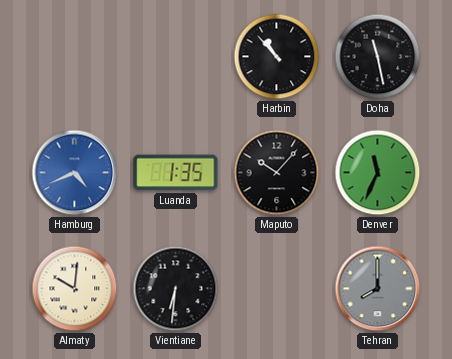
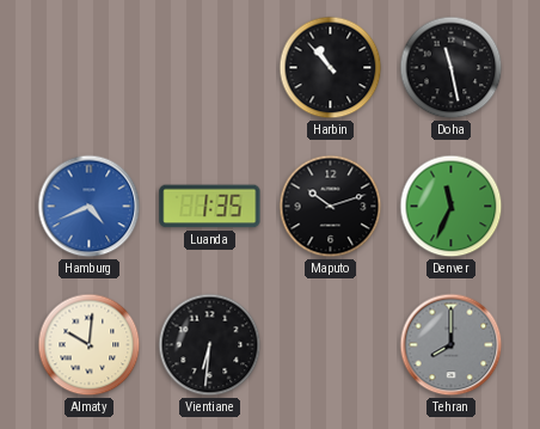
Maputo: 10:07 -> 10:12 (331, 207)
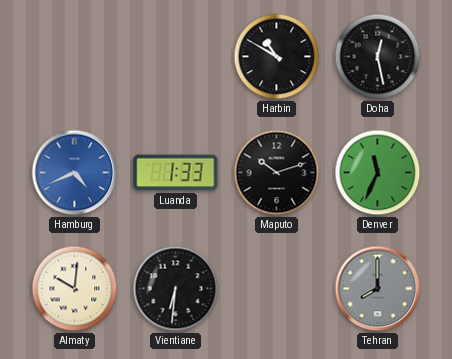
Harbin: 10:53 -> 10:50 (277, 57)
Doha: 11:28 -> 12:28 (378, 57)
Luanda: 1:35 -> 1:33 (176, 173)
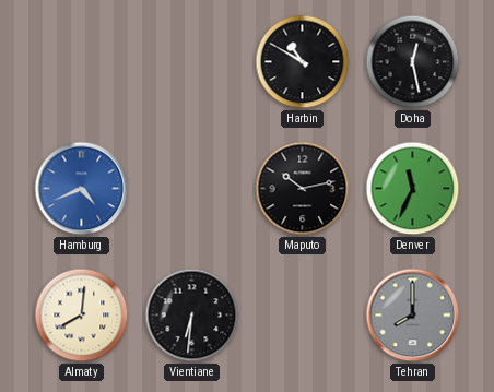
Luanda: 1:33 -> none (176, 173)
Maputo: 10:12 -> 10:13 (303, 189)
Almaty: 10:01 -> 8:01 (82, 316)
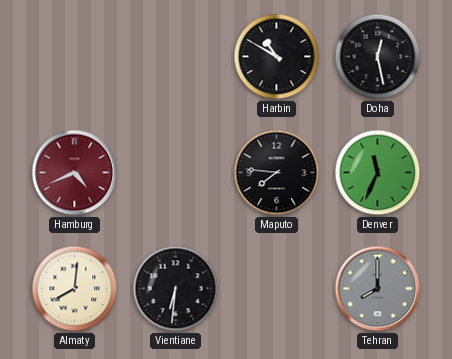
Hamburg dial: blue -> burgundy (75, 173)
Maputo: 10:13 -> 7:46 (277, 173)
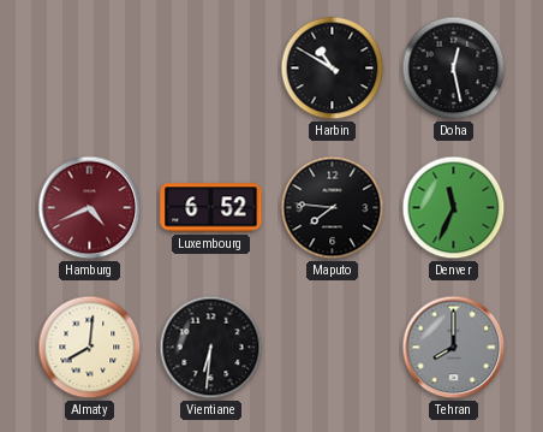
Luxembourg: none -> 6:52 (211, 208)
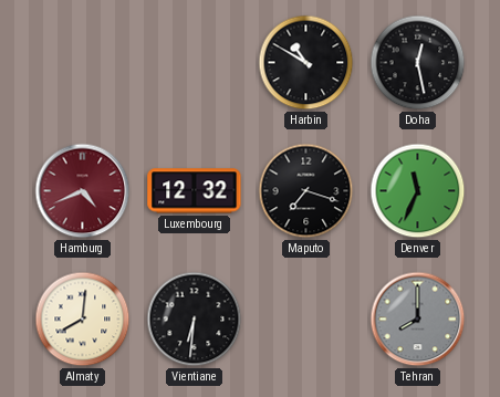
Luxembourg: 6:52 -> 12:32 (195, 191)
Maputo: 7:46 -> 7:18 (306, 191)
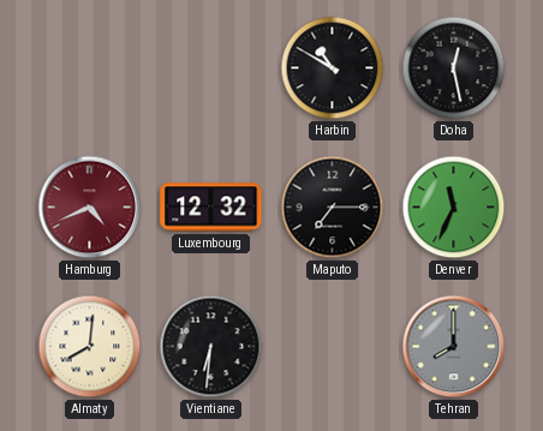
Maputo: 7:18 -> 7:15 (333, 208)
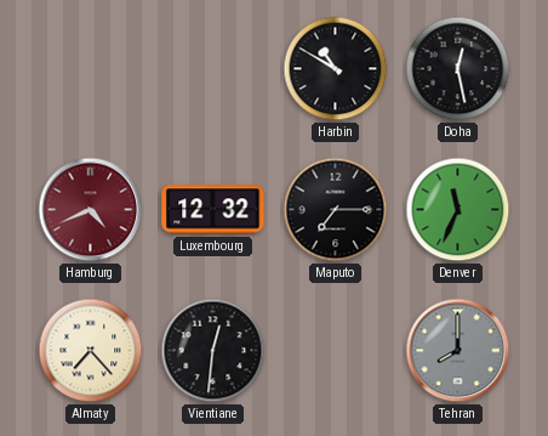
Almaty: 8:01 -> 7:23 (91, 351)
Vientiane: 6:31 -> 12:31 (213, 351)
